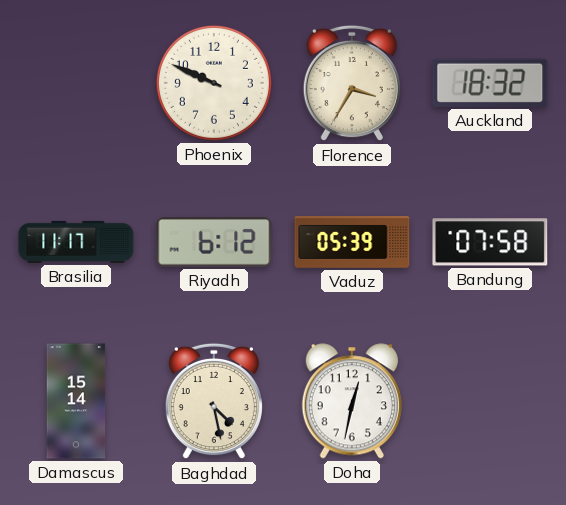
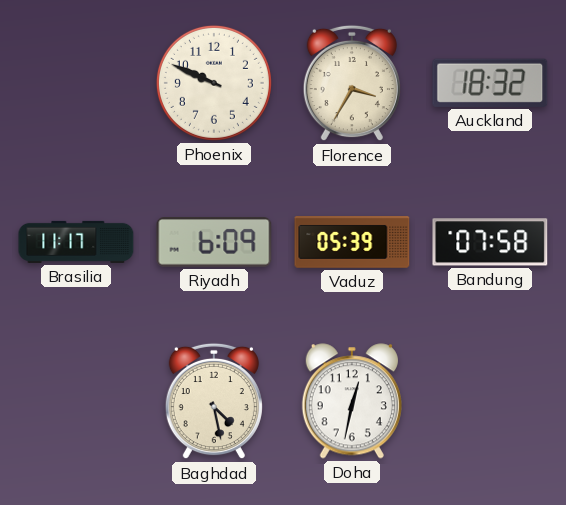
Riyadh: 6:12 -> 6:09 (214, 242)
Damascus: 15:14 -> none (76, 401)
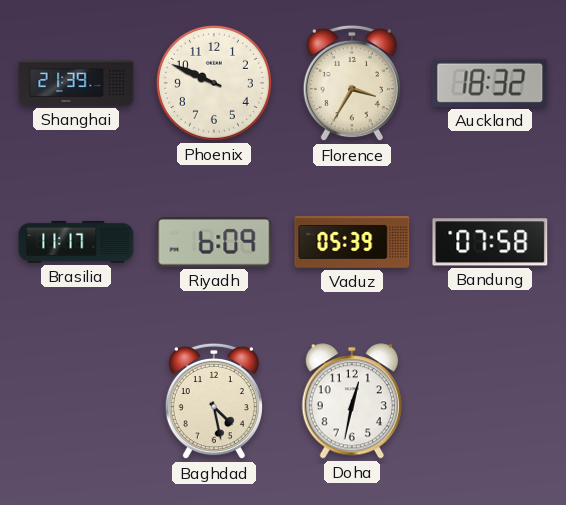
Shanghai: none -> 21:39 (76, 84)
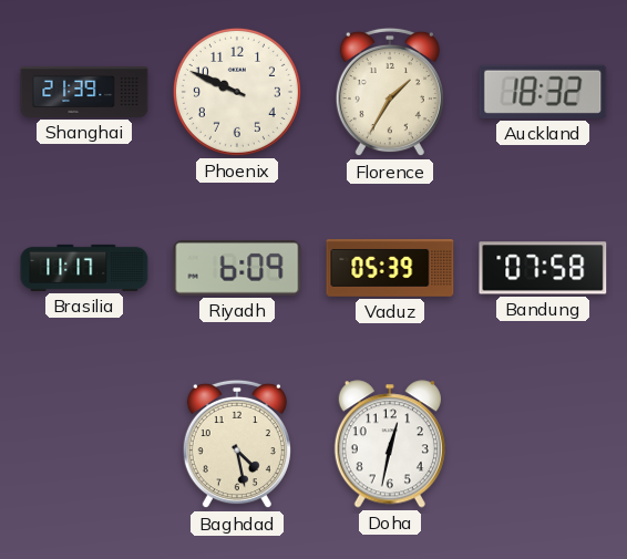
Florence: 3:35 -> 1:35 (390, 92)
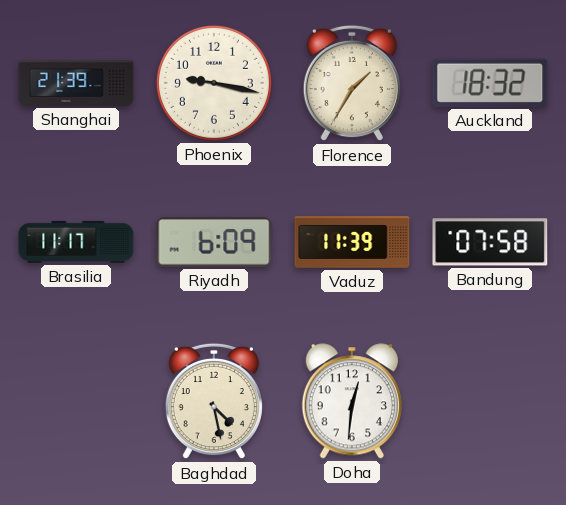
Phoenix: 9:49 -> 9:17 (214, 83)
Vaduz: 05:39 -> 11:39 (352, 243)
Doha: 12:32 -> 12:31 (352, 401)
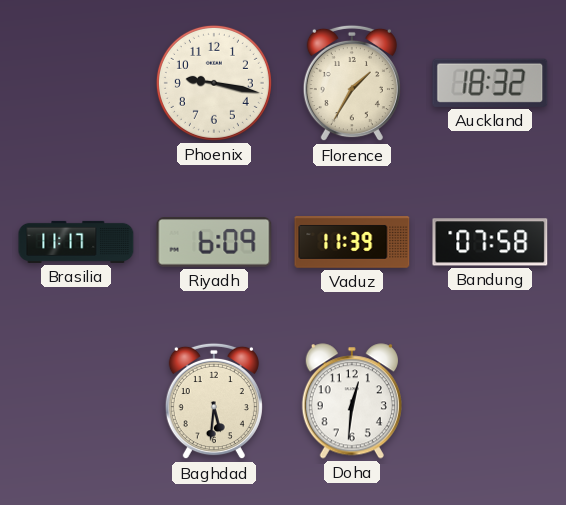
Shanghai: 21:39 -> none (76, 84)
Baghdad: 4:28 -> 5:31 (214, 401)
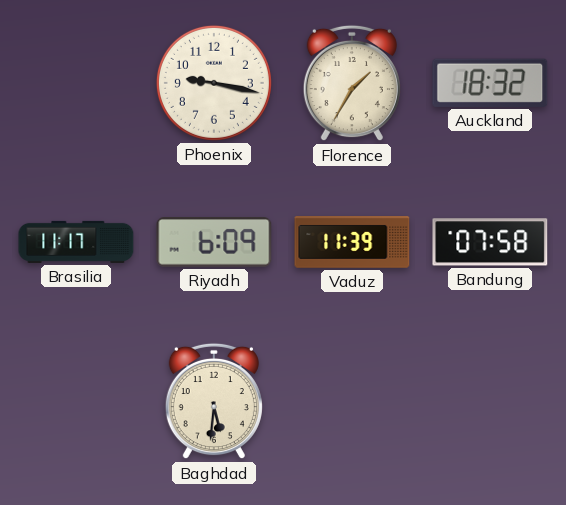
Doha: 12:31 -> none (352, 401)
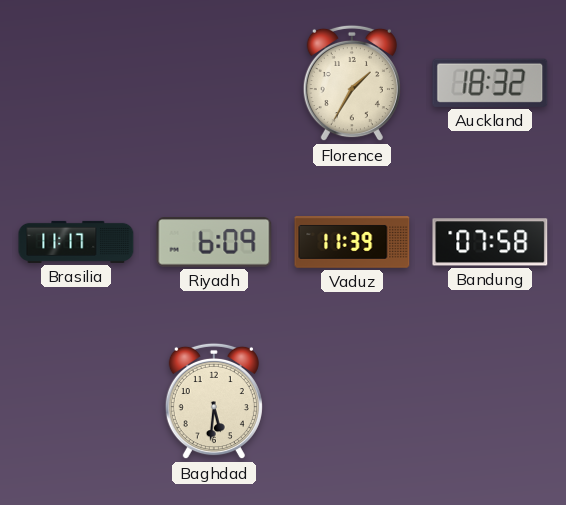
Phoenix: 9:17 -> none (214, 83)
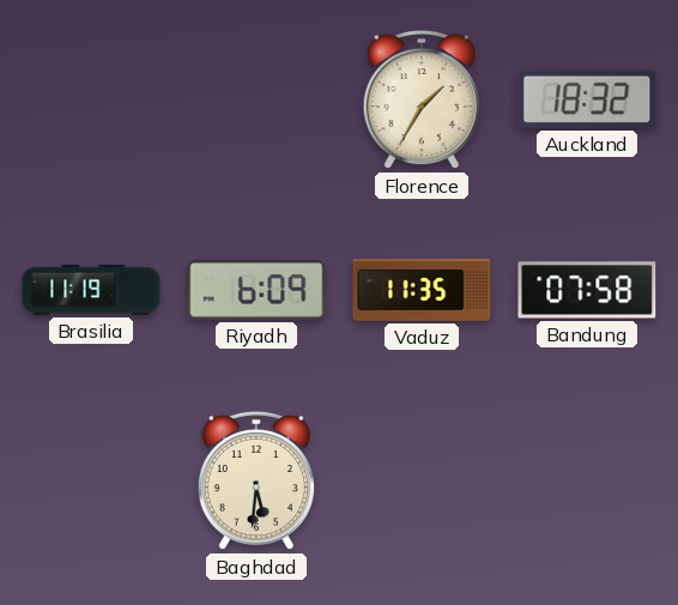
Brasilia: 11:17 -> 11:19 (91, 290)
Vaduz: 11:39 -> 11:35 (422, 291)
